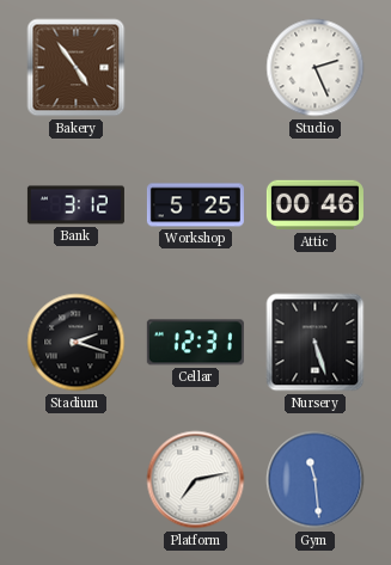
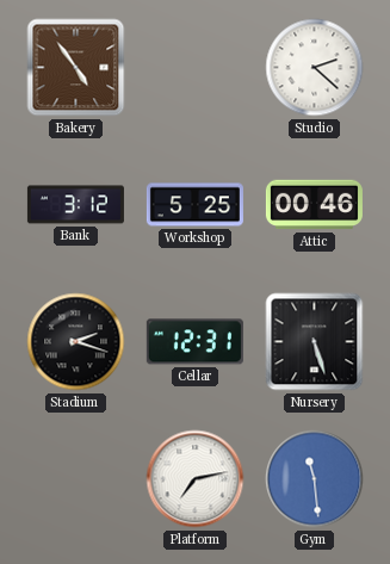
Studio: 2:26 -> 2:22 (315, 68)
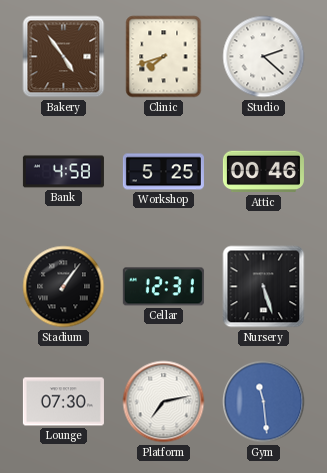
Clinic: none -> 7:42 (164, 57)
Bank: 3:12 -> 4:58 (63, 172)
Stadium: 2:18 -> 1:06 (64, 287)
Lounge: none -> 07:30 (63, 402)
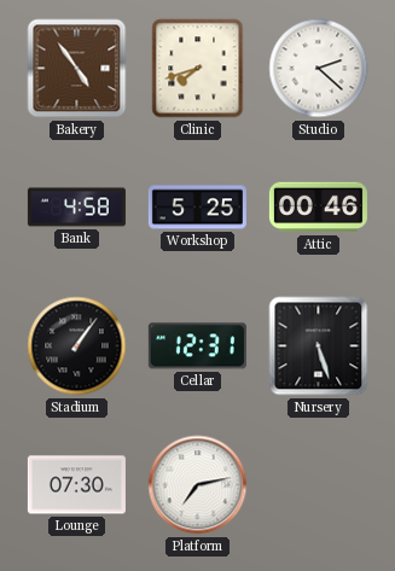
Gym: 11:29 -> none (264, 402)
